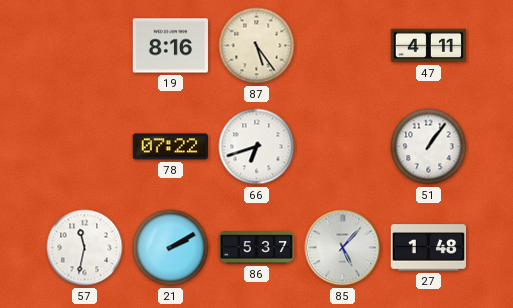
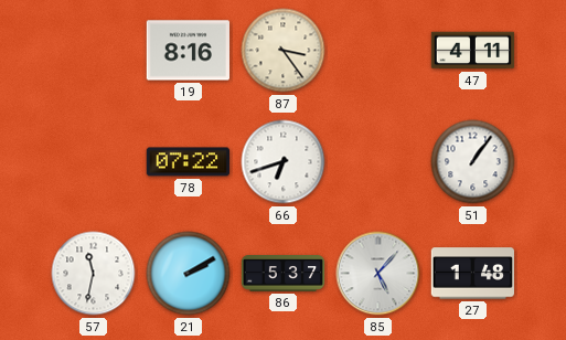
87: 5:24 -> 3:24 (284, 51)
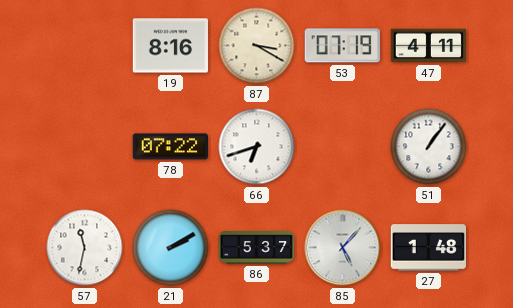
87: 3:24 -> 3:20 (257, 46)
53: none -> 07:19 (342, 46)
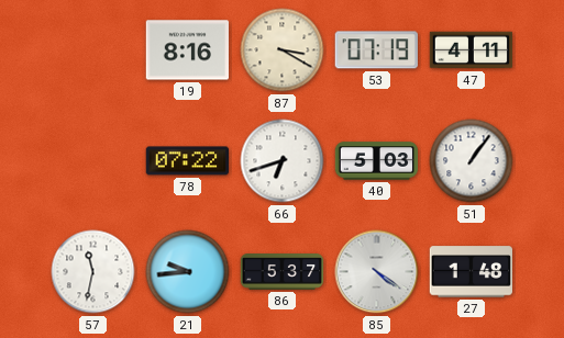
40: none -> 5:03 (377, 161)
21: 2:10 -> 9:44 (188, 272)
85: 5:07 -> 4:21 (377, 272)
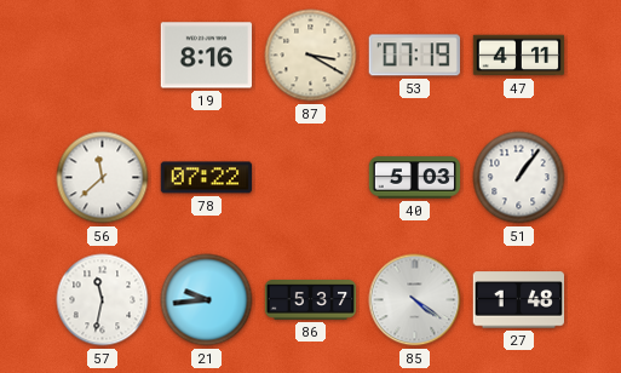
56: none -> 11:38 (103, 178)
66: 6:42 -> none (283, 161)
